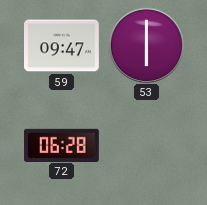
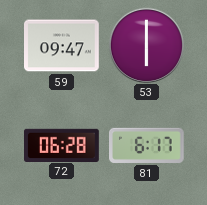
81: none -> 6:17 (147, 145)
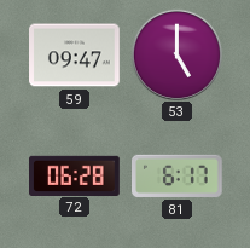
53: 6:00 -> 5:00 (176, 54)
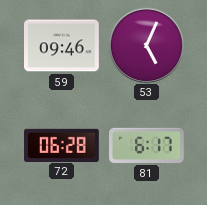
59: 09:47 -> 09:46 (62, 46)
53: 5:00 -> 5:04 (146, 45)
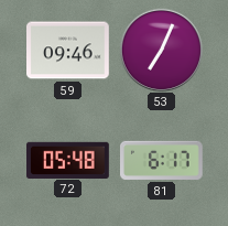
53: 5:04 -> 7:04 (161, 50)
72: 06:28 -> 05:48 (68, 160)
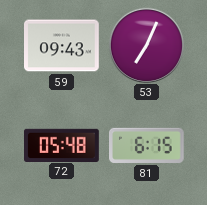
59: 09:46 -> 09:43 (62, 46)
81: 6:17 -> 6:15 (147, 145)
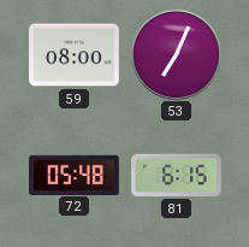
59: 09:43 -> 08:00 (75, 55)
